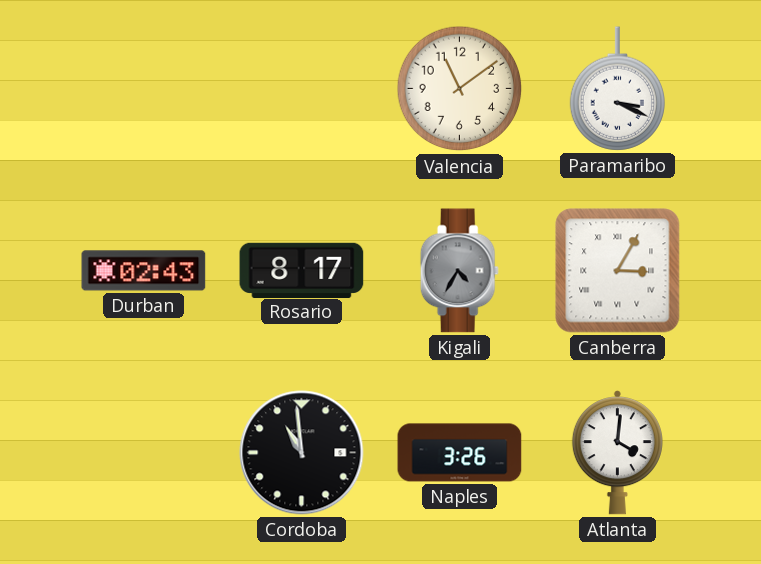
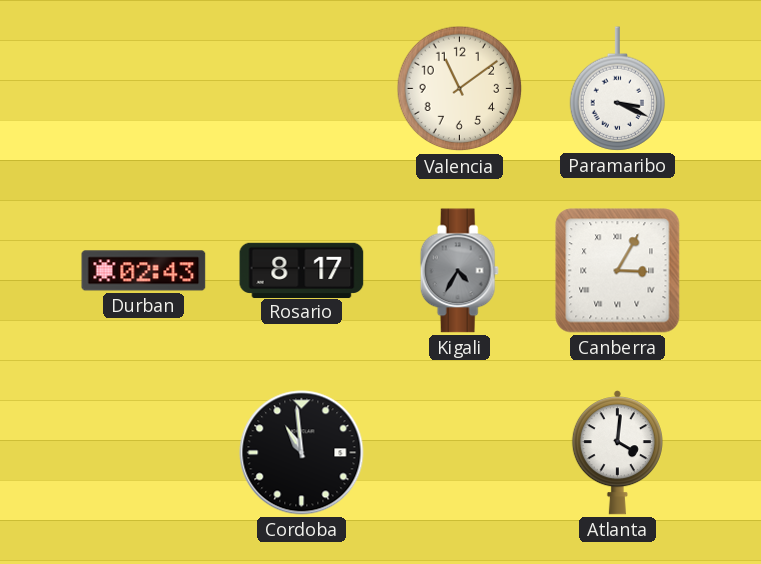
Naples: 3:26 -> none (460, 453)
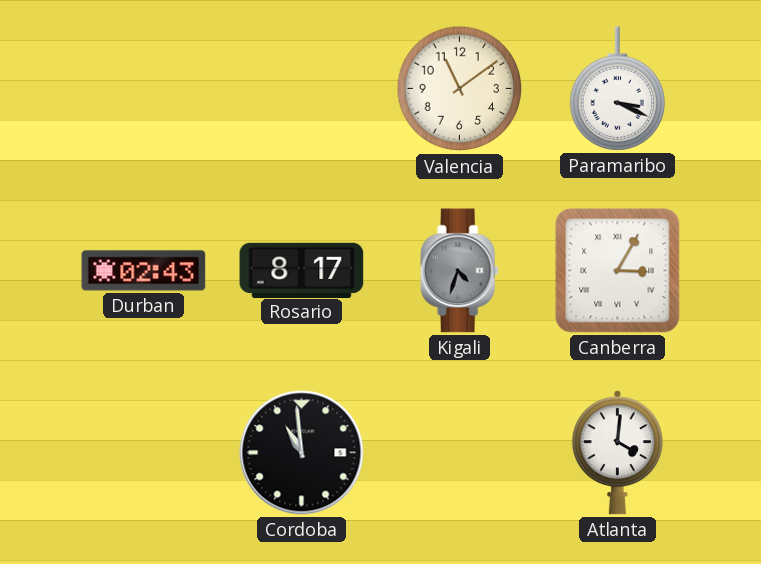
Kigali: 4:35 -> 4:33 (459, 271)
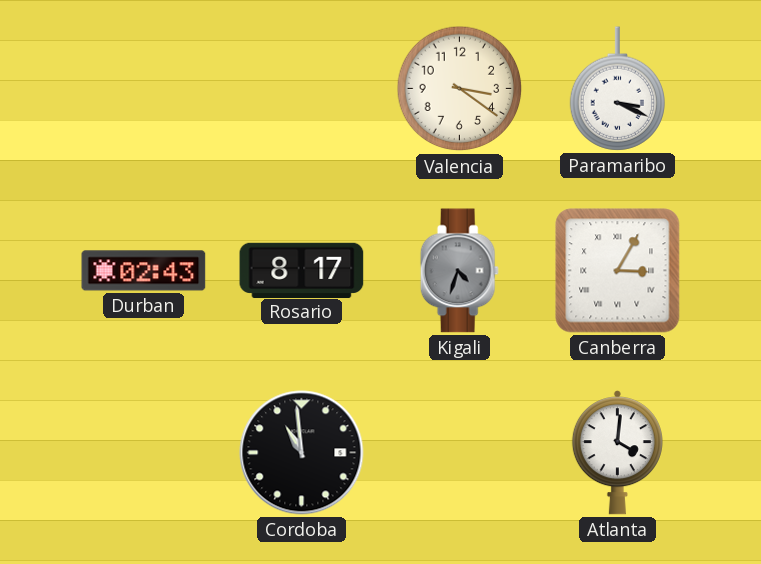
Valencia: 11:09 -> 3:21 (460, 89)
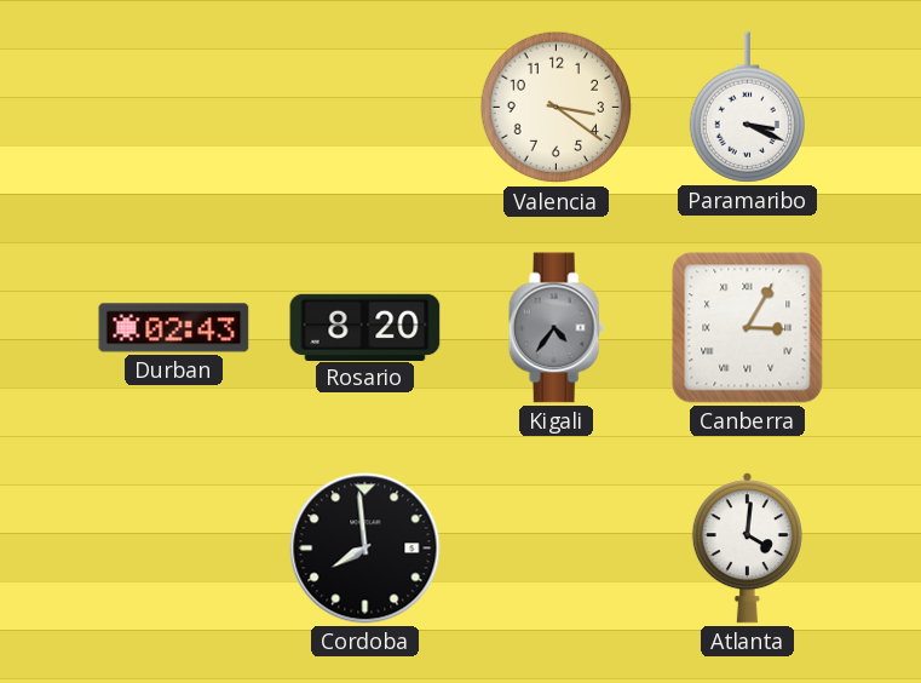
Rosario: 8:17 -> 8:20 (365, 327)
Kigali: 4:33 -> 4:36 (556, 328)
Cordoba: 10:59 -> 7:59 (365, 549)
